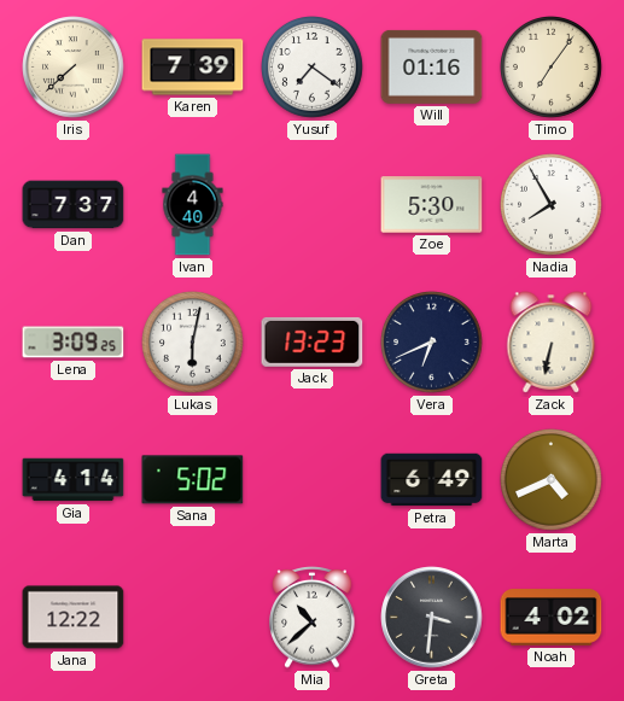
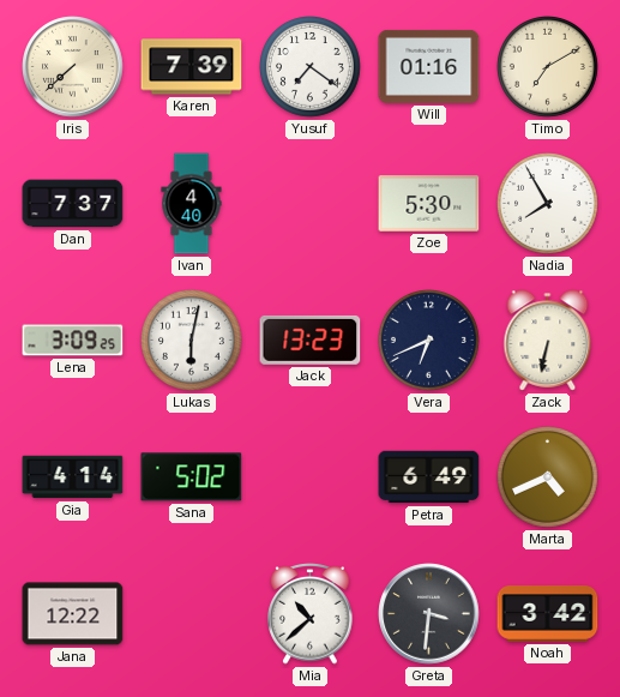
Timo: 7:06 -> 7:10 (548, 67)
Noah: 4:02 -> 3:42 (548, 614)
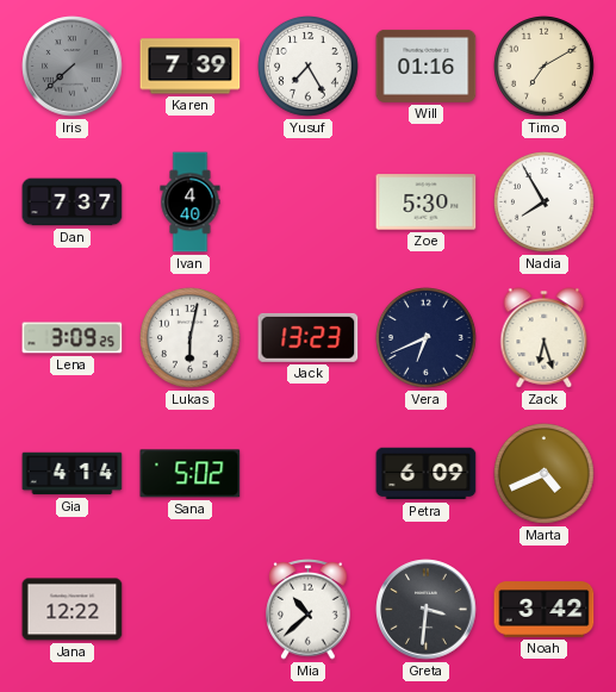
Iris dial: cream -> grey (73, 67)
Yusuf: 7:21 -> 7:25 (309, 67)
Zack: 6:32 -> 6:27 (545, 338)
Petra: 6:49 -> 6:09 (427, 474)
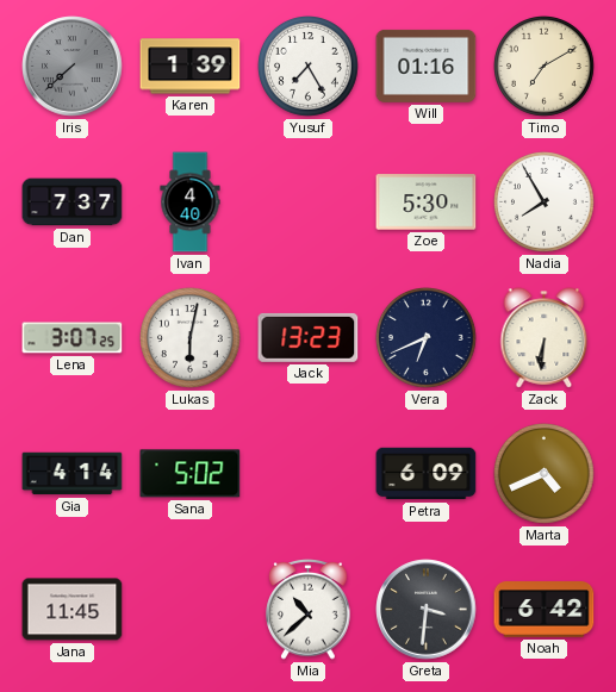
Karen: 7:39 -> 1:39 (191, 67)
Lena: 3:09 -> 3:07 (73, 338)
Zack: 6:27 -> 6:31 (545, 338)
Jana: 12:22 -> 11:45 (73, 610)
Noah: 3:42 -> 6:42 (545, 610)
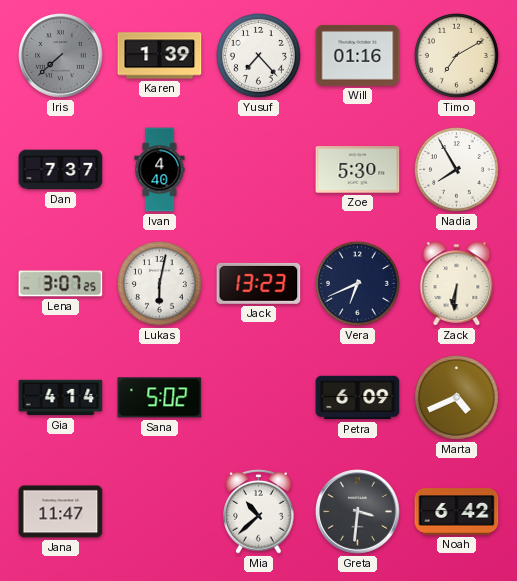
Yusuf: 7:25 -> 7:23 (259, 56)
Jana: 11:45 -> 11:47 (61, 512)
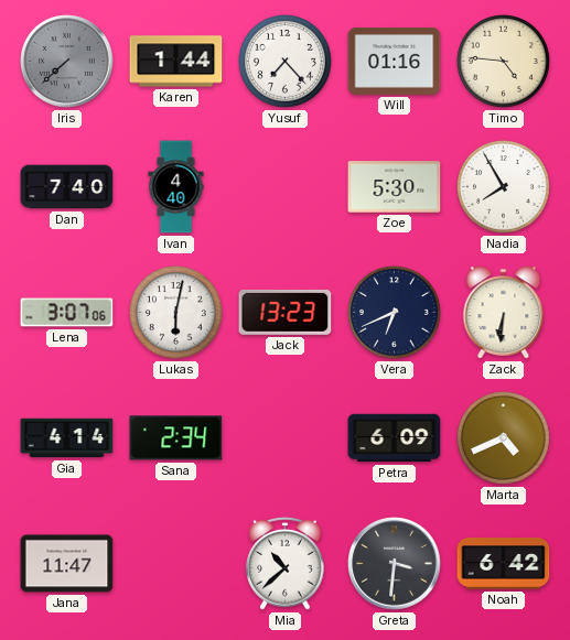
Karen: 1:39 -> 1:44 (176, 62)
Timo: 7:10 -> 4:46 (504, 62)
Dan: 7:37 -> 7:40 (67, 187)
Lena: 3:07:25 -> 3:07:06 (67, 313)
Sana: 5:02 -> 2:34 (176, 438)
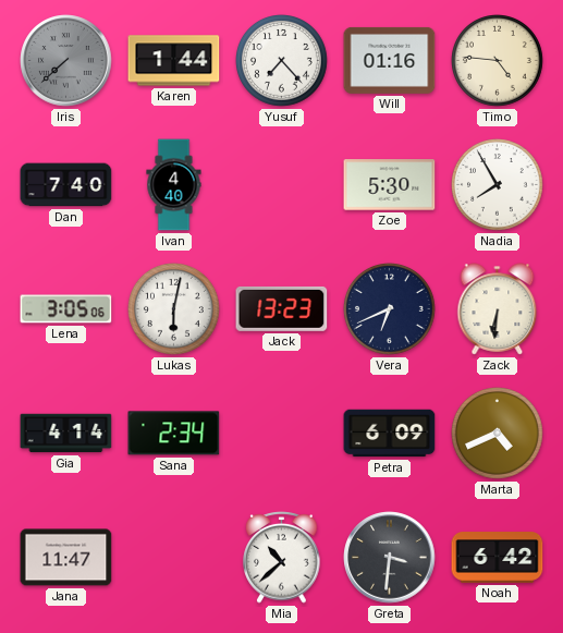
Lena: 3:07 -> 3:05 (66, 309)
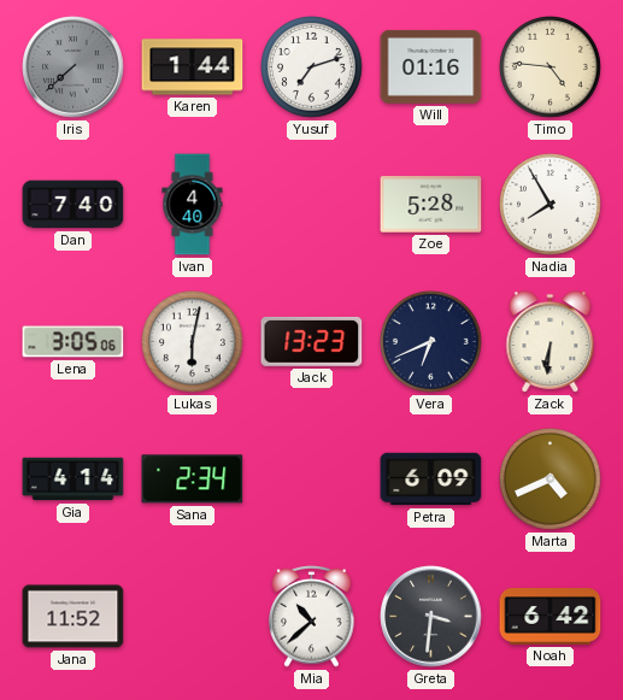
Yusuf: 7:23 -> 7:12 (312, 67)
Zoe: 5:30 -> 5:28 (431, 205)
Jana: 11:47 -> 11:52 (74, 617)
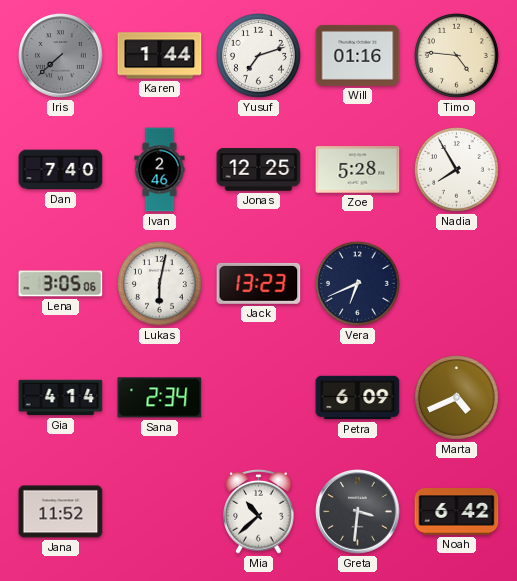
Ivan: 4:40 -> 2:46 (160, 170)
Jonas: none -> 12:25 (259, 170)
Zack: 6:31 -> none (551, 342)
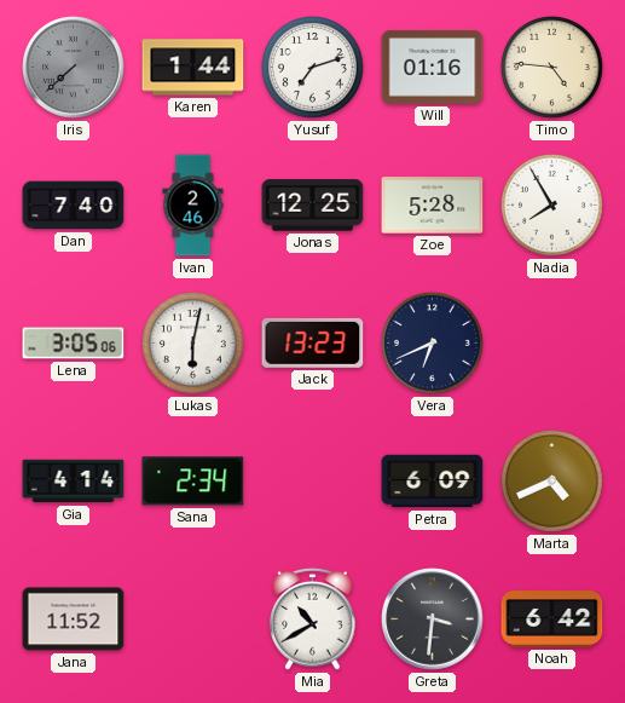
Mia: 10:38 -> 10:40 (313, 620)
